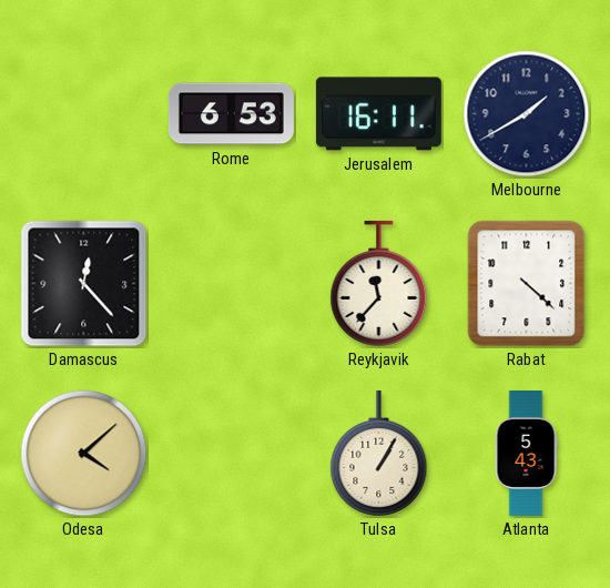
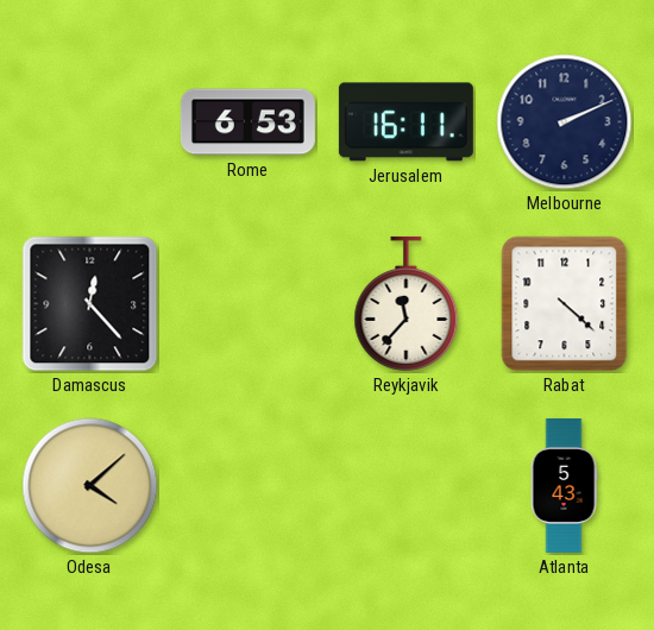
Melbourne: 1:40 -> 2:11 (565, 122)
Tulsa: 1:05 -> none (379, 453)
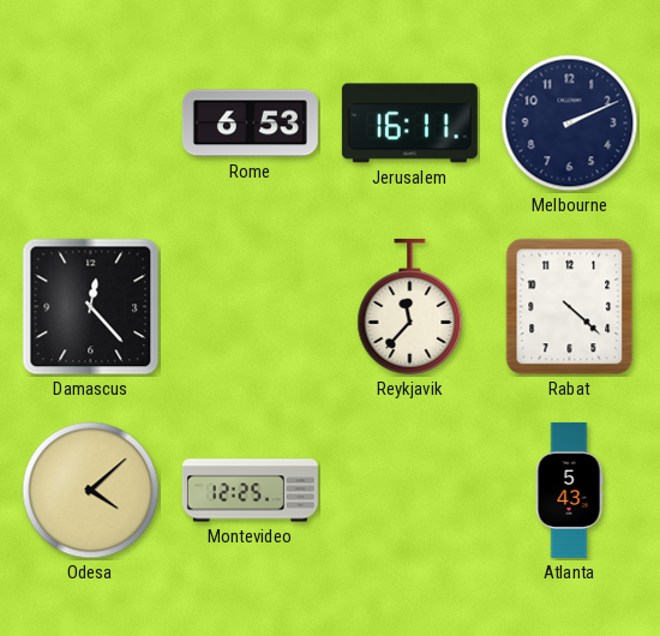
Montevideo: none -> 12:25 (250, 491)
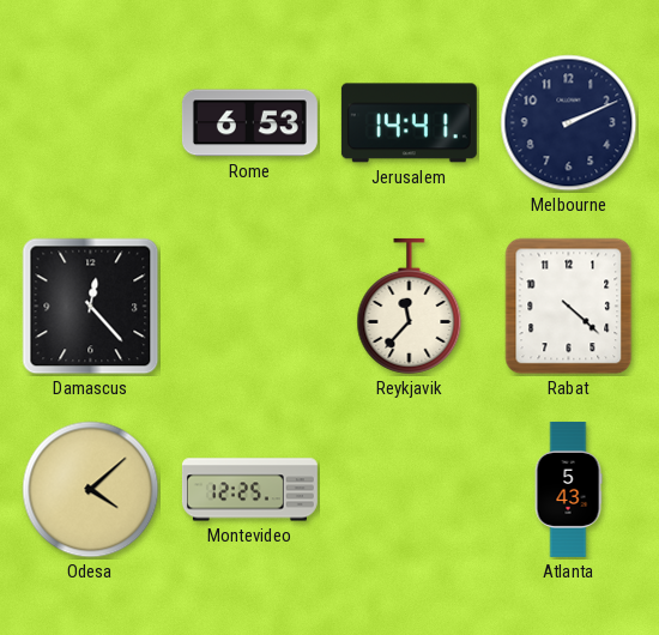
Jerusalem: 16:11 -> 14:41 (409, 123)
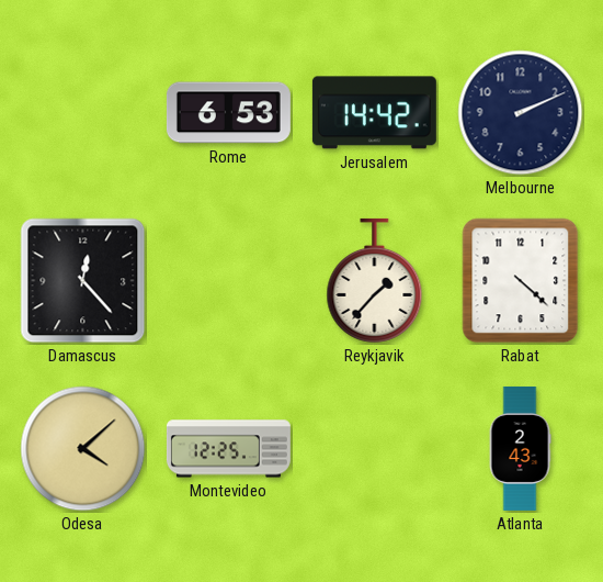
Jerusalem: 14:41 -> 14:42 (374, 113)
Reykjavik: 11:37 -> 1:37 (375, 280)
Atlanta: 5:43 -> 2:43 (520, 448)
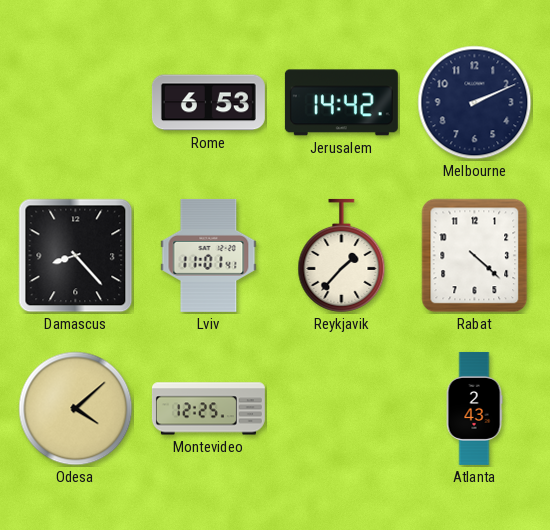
Damascus: 12:23 -> 8:23 (76, 256)
Lviv: none -> 11:01 (209, 255)
